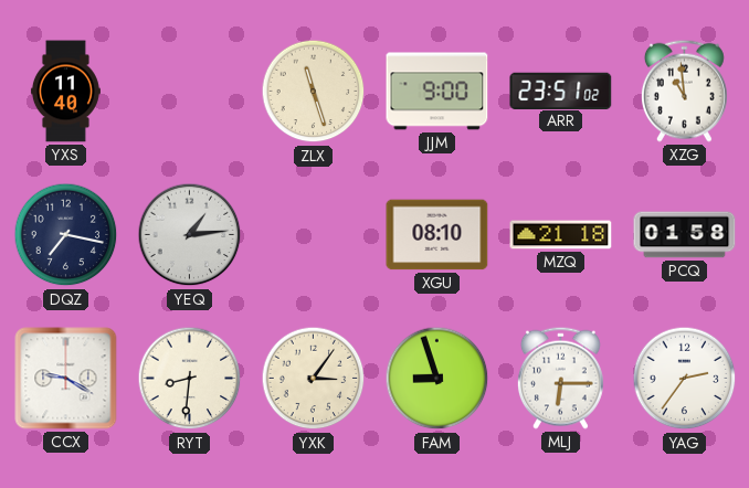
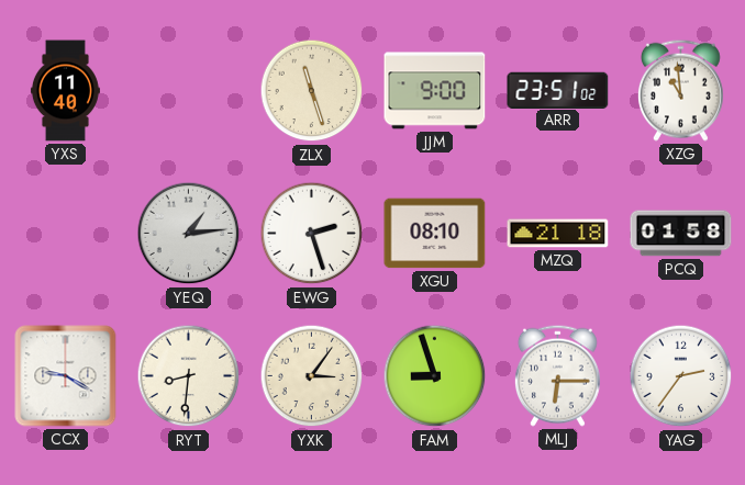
DQZ: 7:17 -> none (66, 235)
EWG: none -> 2:27 (312, 234)
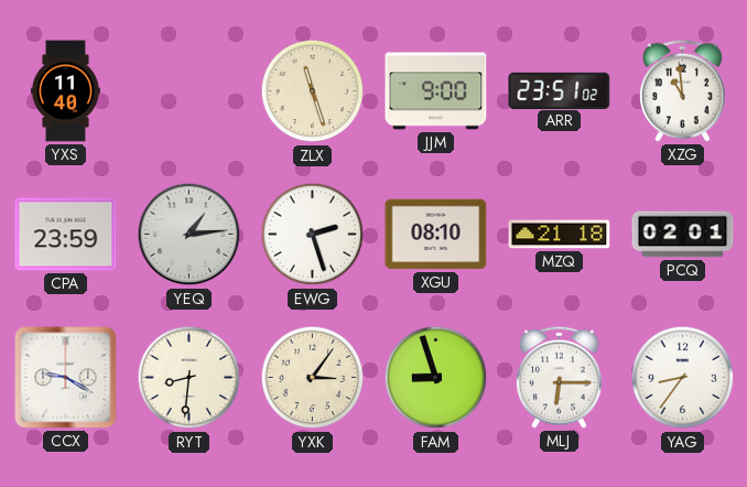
CPA: none -> 23:59 (66, 235)
PCQ: 01:58 -> 02:01 (683, 235)
YAG: 2:36 -> 8:36 (683, 378)
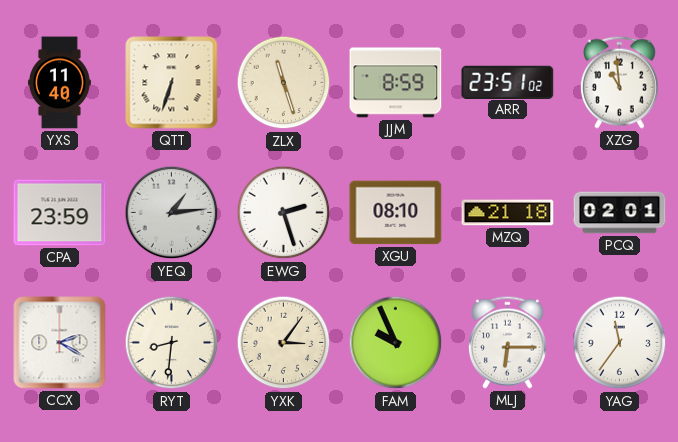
QTT: none -> 6:33 (172, 83)
JJM: 9:00 -> 8:59 (396, 83)
CCX: 9:20 -> 2:20 (60, 343)
FAM: 8:57 -> 9:56 (396, 343)
YAG: 8:36 -> 11:36 (620, 343)
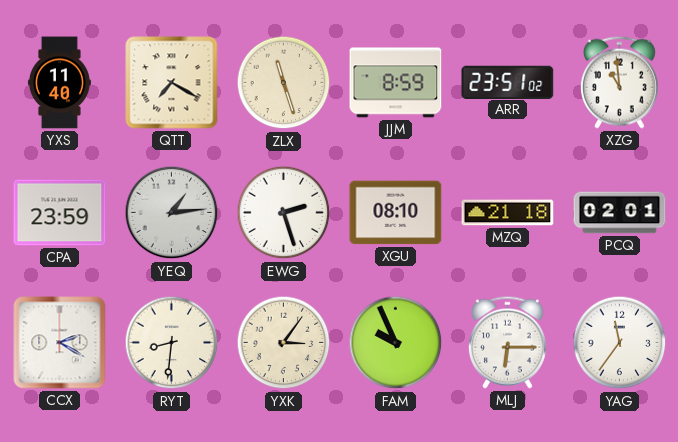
QTT: 6:33 -> 7:20 (172, 83)
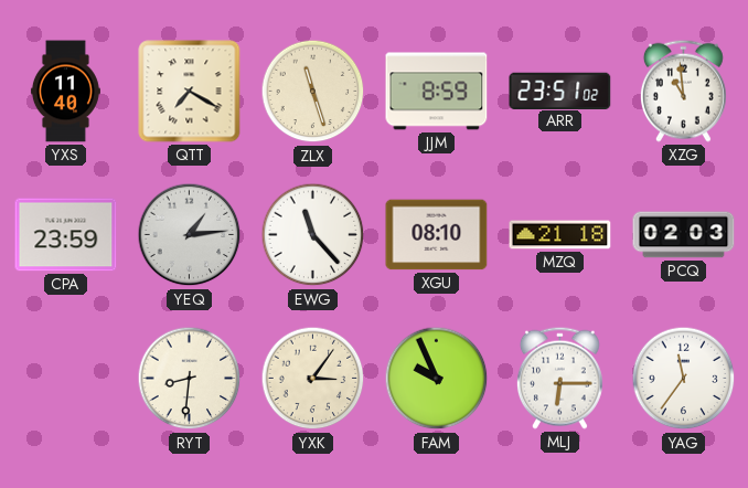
EWG: 2:27 -> 11:23 (313, 235)
PCQ: 02:01 -> 02:03 (684, 235)
CCX: 2:20 -> none (60, 343)
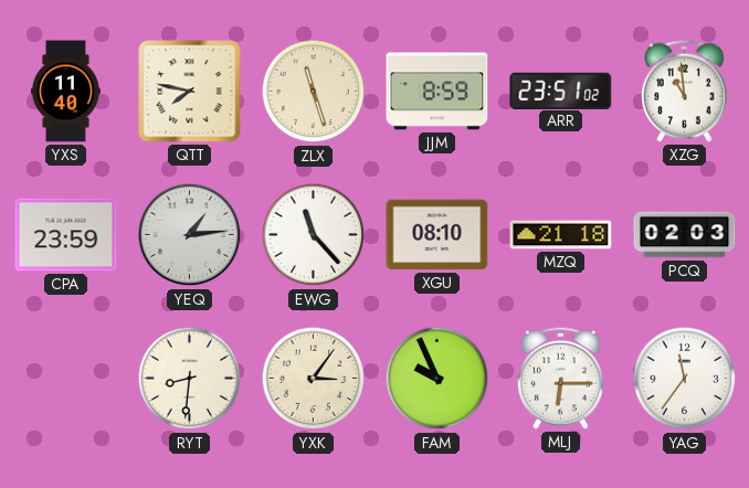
QTT: 7:20 -> 7:47 (190, 92)
